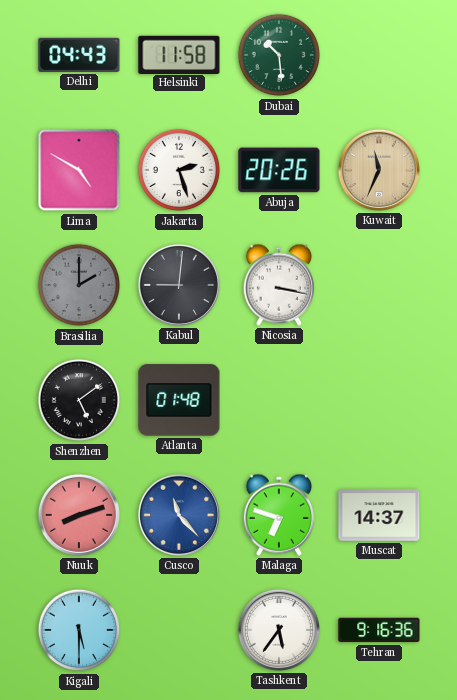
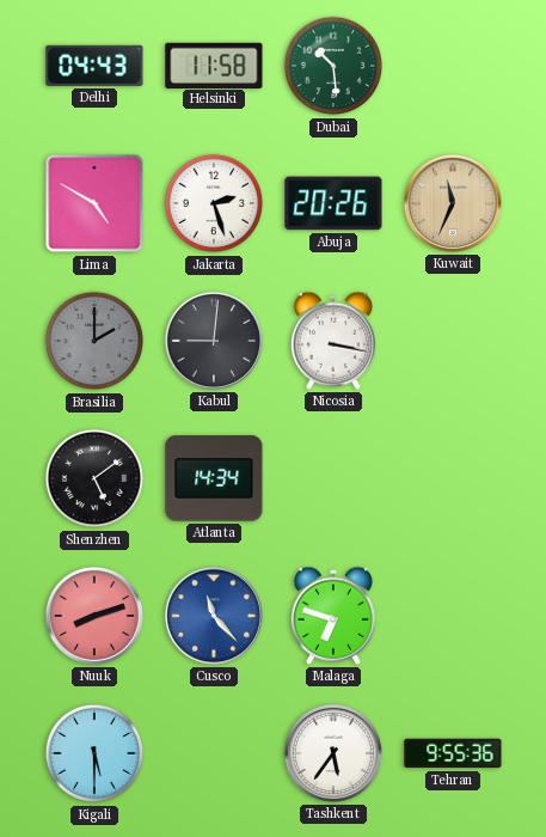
Atlanta: 01:48 -> 14:34 (214, 478)
Muscat: 14:37 -> none (379, 516)
Tehran: 9:16 -> 9:55 (453, 753)
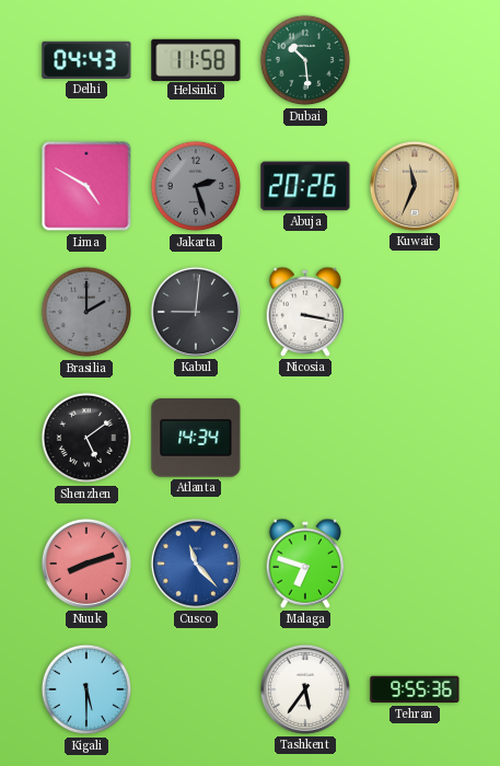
Jakarta dial: white -> grey (196, 186)
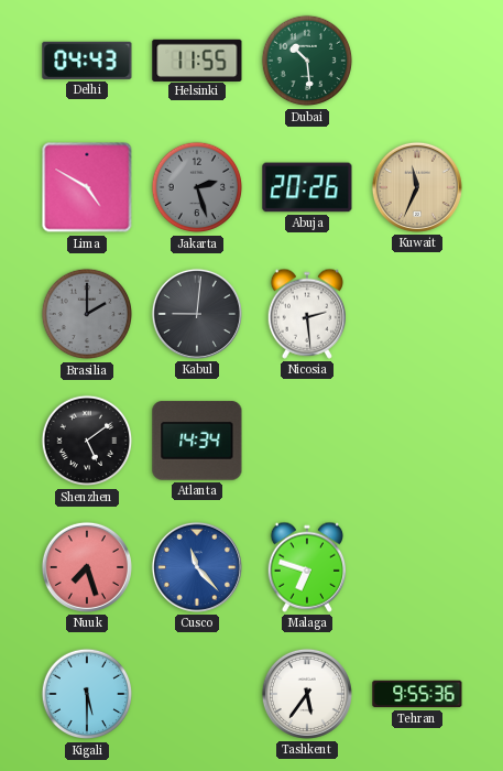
Helsinki: 11:58 -> 11:55 (197, 59)
Nicosia: 3:17 -> 2:29 (306, 314)
Nuuk: 8:12 -> 7:27 (87, 567)
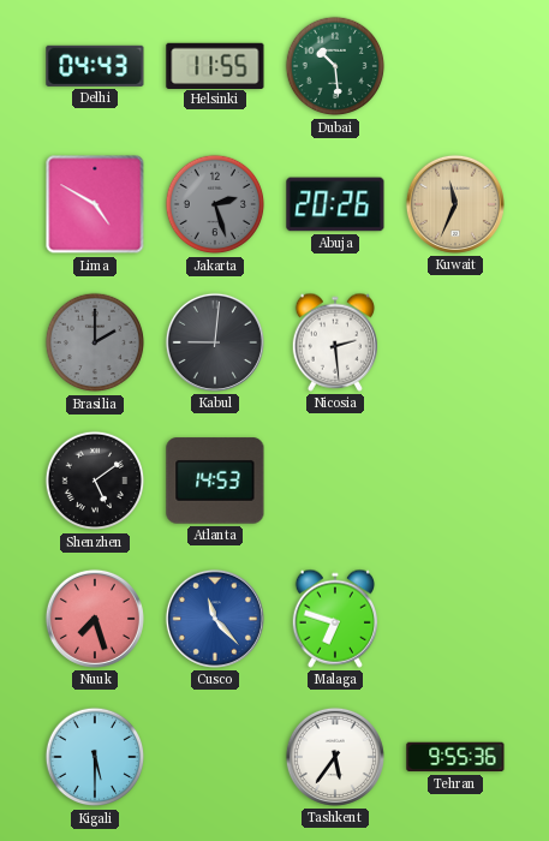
Atlanta: 14:34 -> 14:53 (215, 481)
